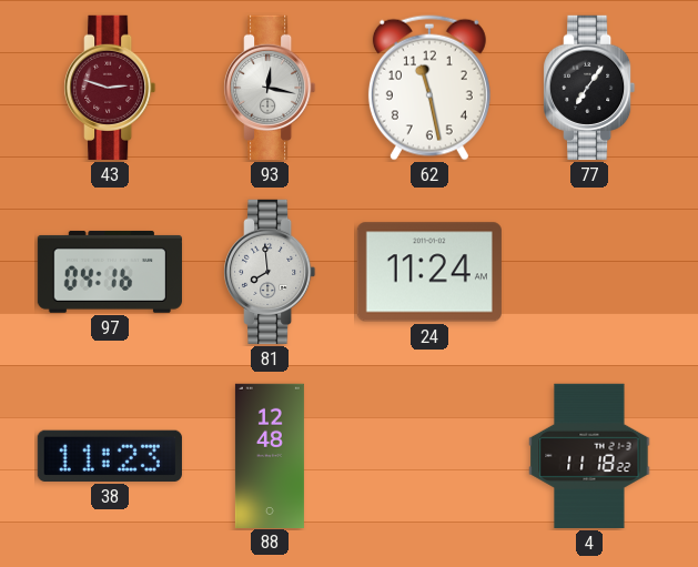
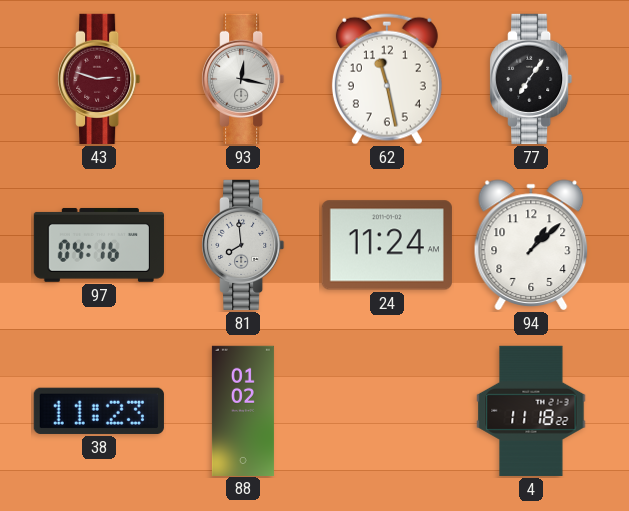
94: none -> 1:08 (531, 245)
88: 12:48 -> 01:02 (243, 410)
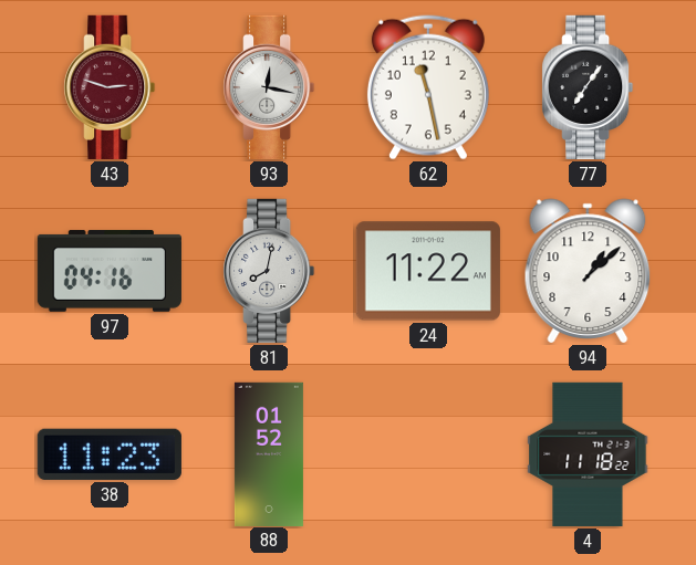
81: 7:59 -> 8:02 (269, 271)
24: 11:24 -> 11:22 (428, 271)
88: 01:02 -> 01:52 (269, 453)
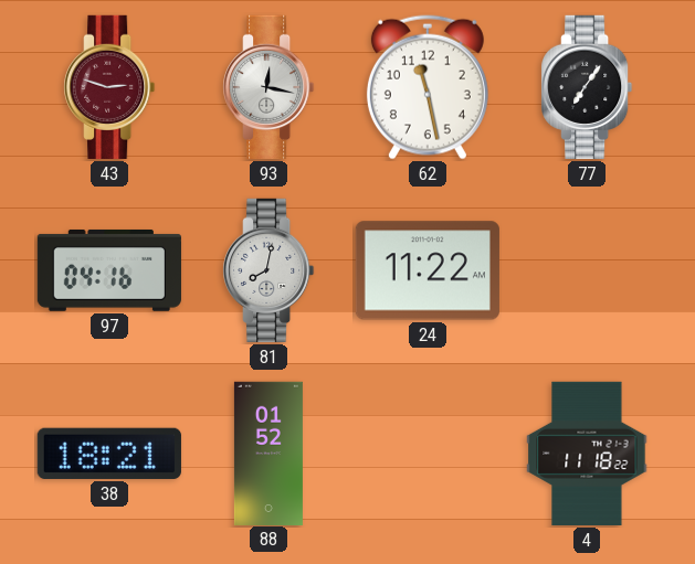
94: 1:08 -> none (588, 271)
38: 11:23 -> 18:21 (109, 454)
